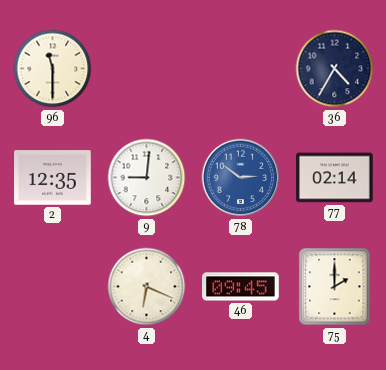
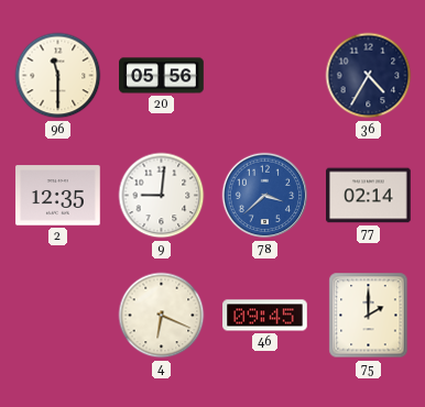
20: none -> 05:56 (162, 76)
78: 2:51 -> 3:38 (265, 196)
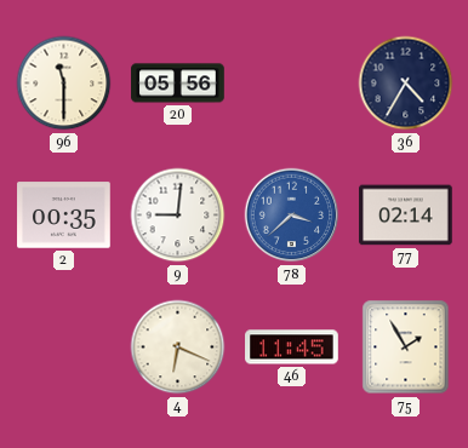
2: 12:35 -> 00:35 (64, 216)
46: 09:45 -> 11:45 (292, 348)
75: 2:00 -> 1:55 (406, 348)
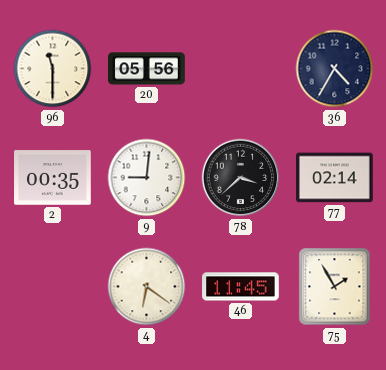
78 dial: blue -> black (241, 178)
4: 6:19 -> 6:21 (147, 287)
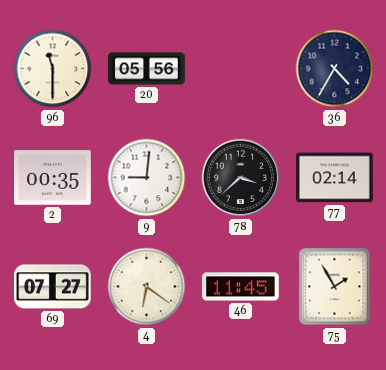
69: none -> 07:27 (53, 287)
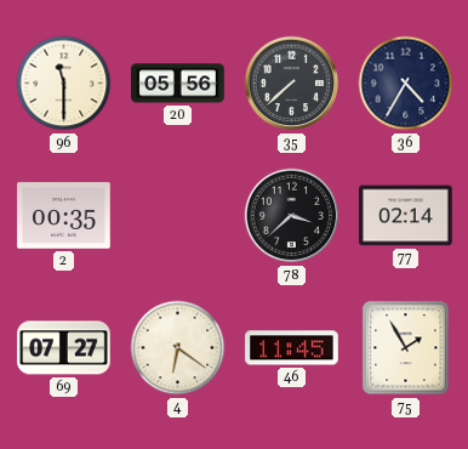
35: none -> 7:38 (292, 84)
9: 9:01 -> none (147, 178)
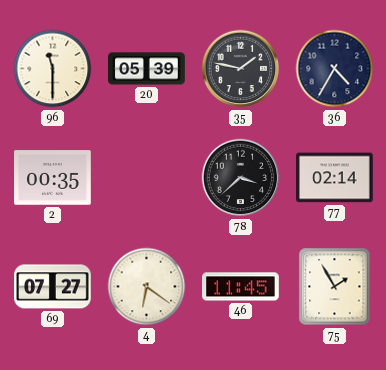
20: 05:56 -> 05:39 (147, 69)
35: 7:38 -> 1:47 (241, 69)
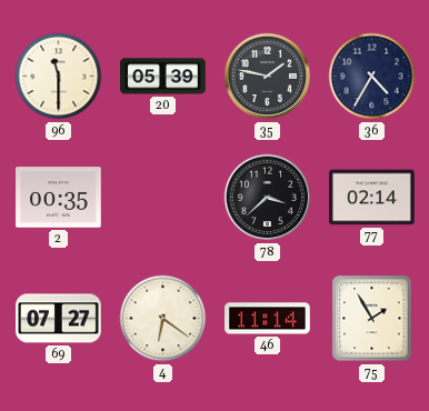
46: 11:45 -> 11:14 (268, 319)
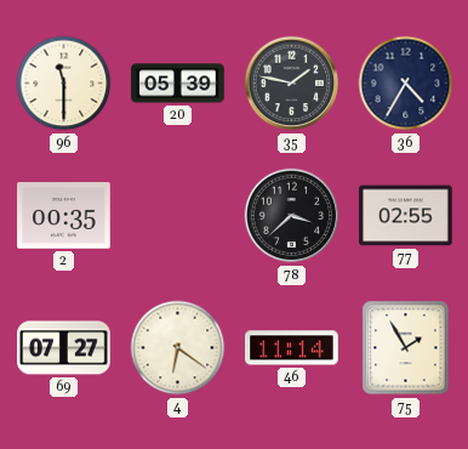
77: 02:14 -> 02:55 (406, 216)
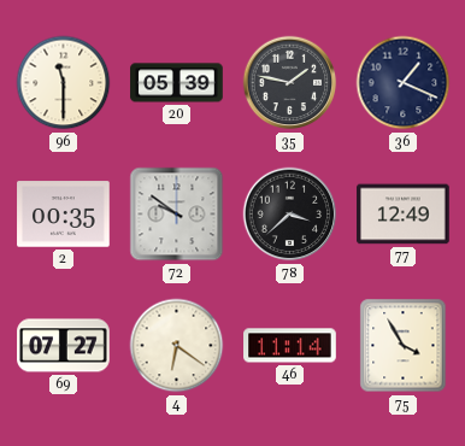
36: 4:35 -> 1:19 (404, 83)
72: none -> 9:51 (177, 215)
77: 02:55 -> 12:49 (404, 215)
75: 1:55 -> 3:55 (404, 346)
